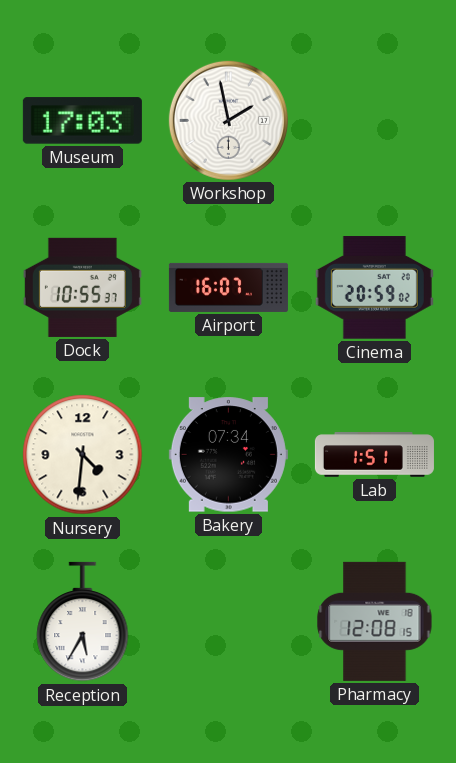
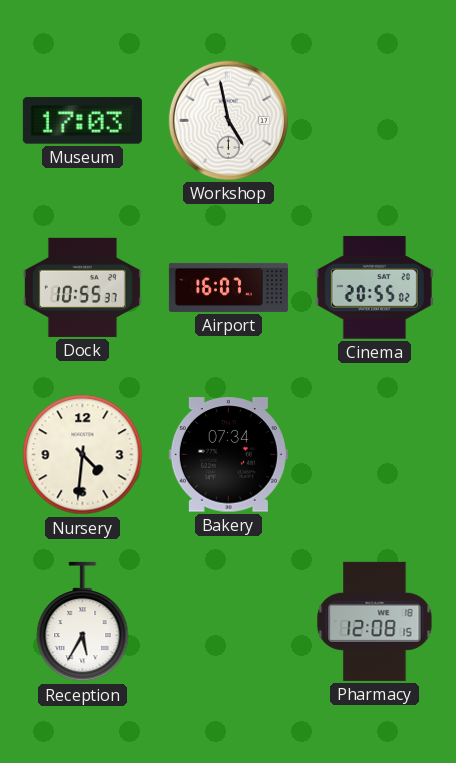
Workshop: 1:58 -> 4:58 (228, 120)
Cinema: 20:59 -> 20:55 (374, 288)
Lab: 1:51 -> none (374, 455)
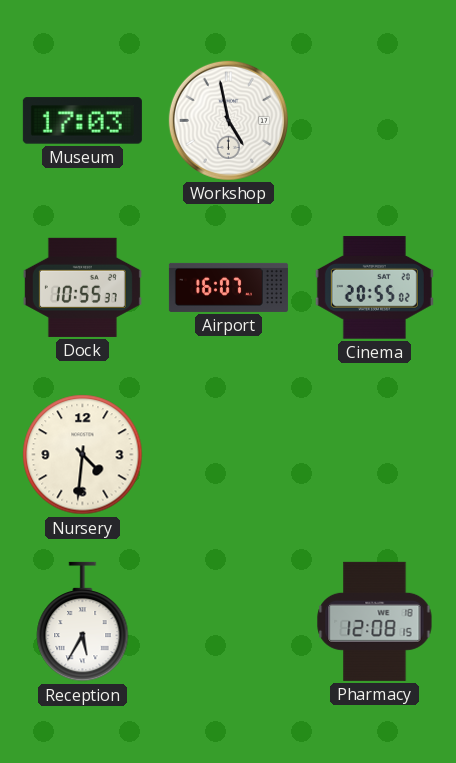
Bakery: 07:34 -> none (228, 455)
